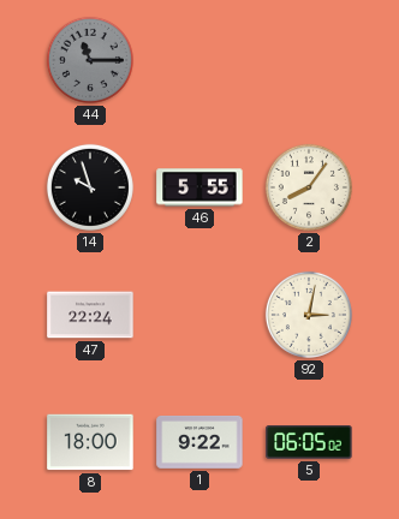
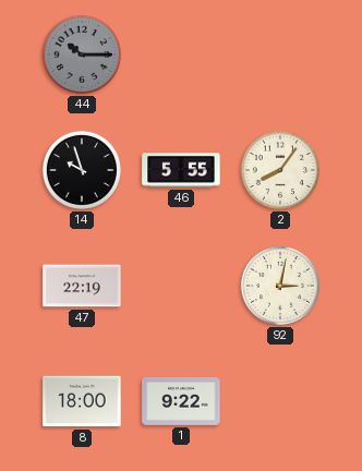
44: 11:15 -> 10:15 (82, 55)
47: 22:24 -> 22:19 (82, 286)
5: 06:05 -> none (309, 442)
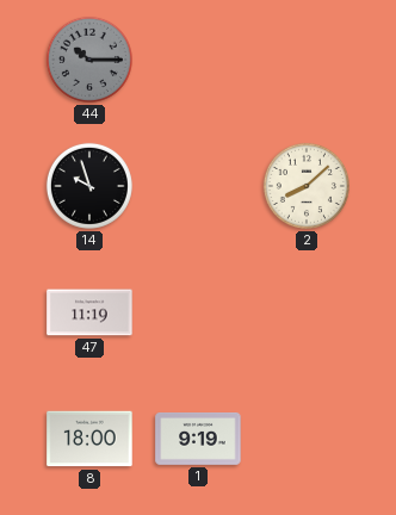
46: 5:55 -> none (181, 170)
2: 8:06 -> 8:08 (307, 186)
47: 22:19 -> 11:19 (89, 312)
92: 3:02 -> none (280, 286)
1: 9:22 -> 9:19 (198, 440)
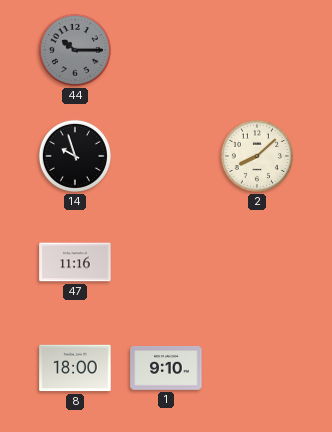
47: 11:19 -> 11:16 (75, 262)
1: 9:19 -> 9:10 (166, 369)
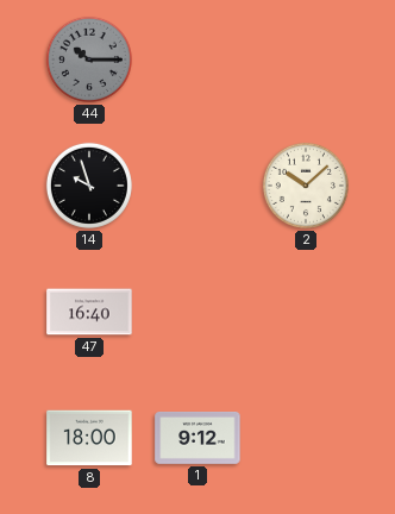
2: 8:08 -> 10:08 (306, 186)
47: 11:16 -> 16:40 (89, 312)
1: 9:10 -> 9:12 (197, 439)
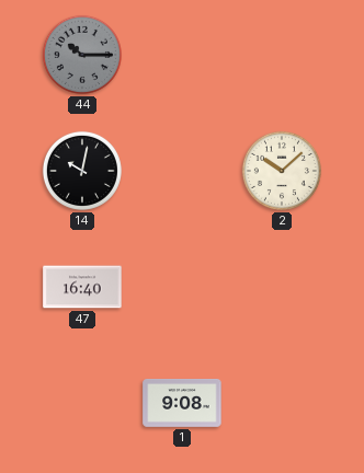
14: 9:57 -> 10:02 (82, 171)
8: 18:00 -> none (89, 438)
1: 9:12 -> 9:08 (182, 404)
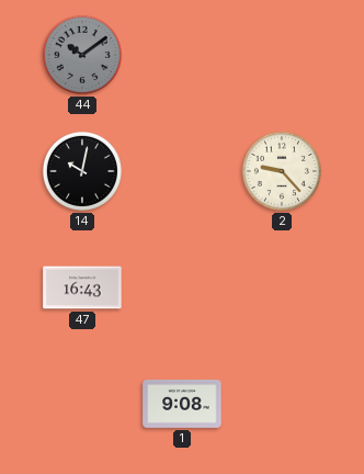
44: 10:15 -> 10:09 (82, 55)
2: 10:08 -> 9:23 (282, 171)
47: 16:40 -> 16:43 (82, 287)
